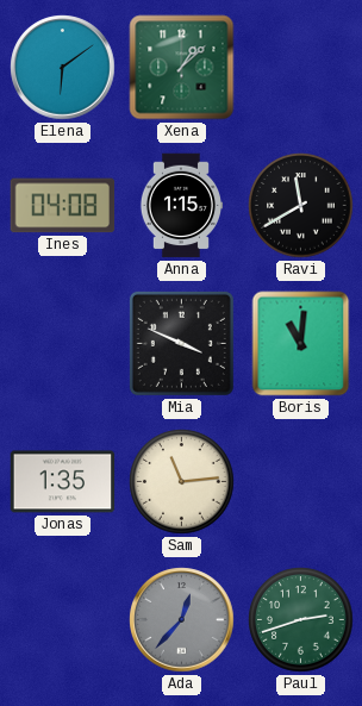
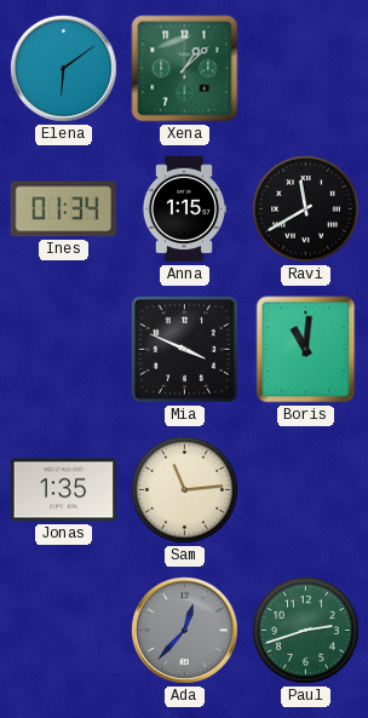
Ines: 04:08 -> 01:34 (64, 209)
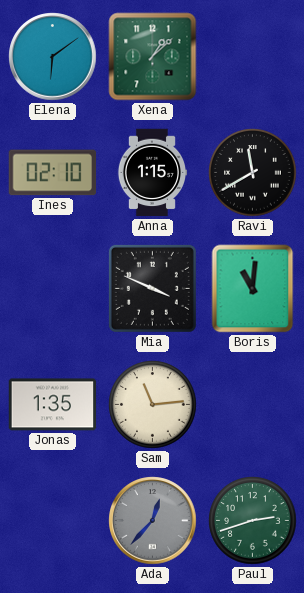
Ines: 01:34 -> 02:10 (53, 173)
